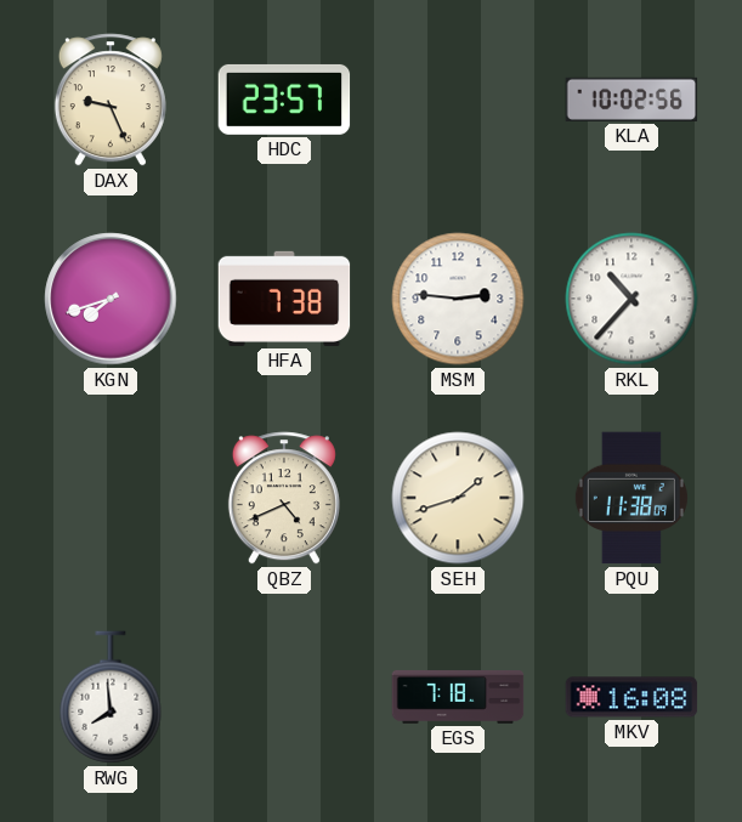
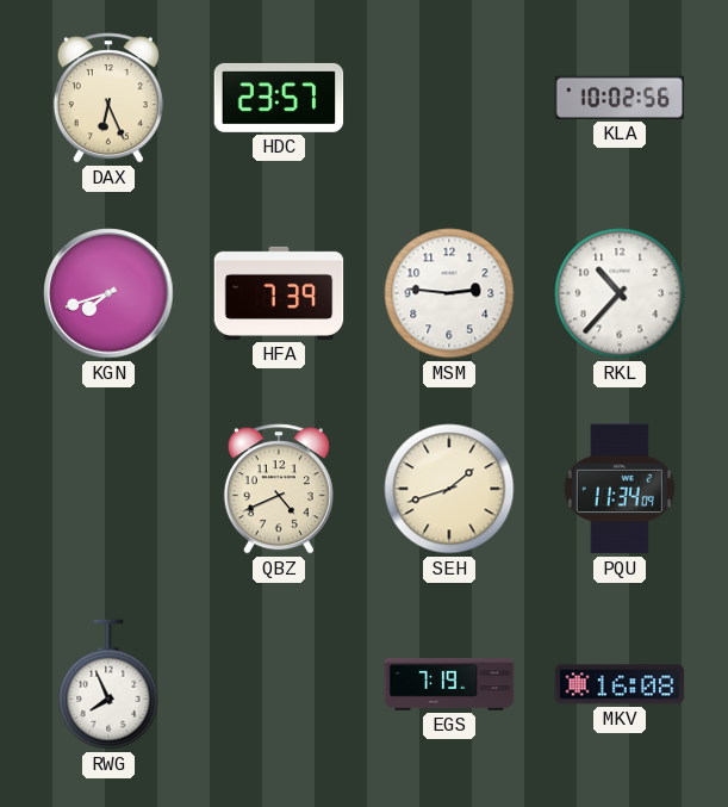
DAX: 9:26 -> 6:26 (108, 98)
HFA: 7:38 -> 7:39 (279, 293)
PQU: 11:38 -> 11:34 (620, 489)
RWG: 7:59 -> 7:56 (108, 684)
EGS: 7:18 -> 7:19 (449, 684)
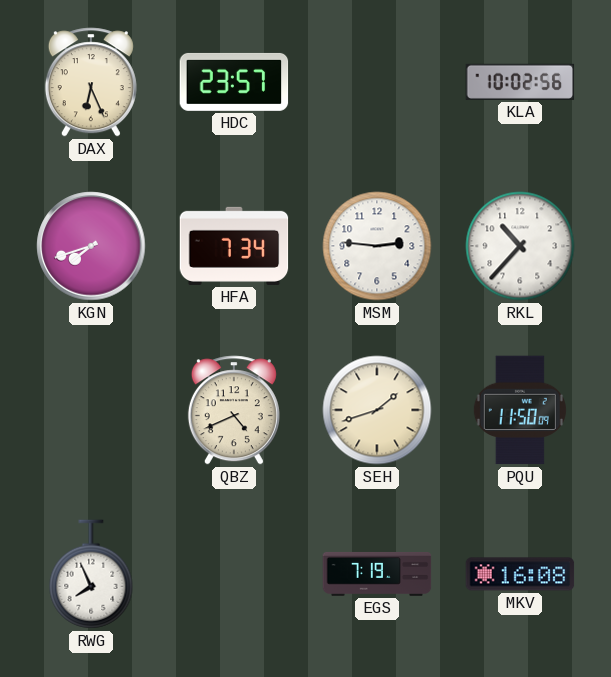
HFA: 7:39 -> 7:34 (234, 246)
PQU: 11:34 -> 11:50 (520, 410)
